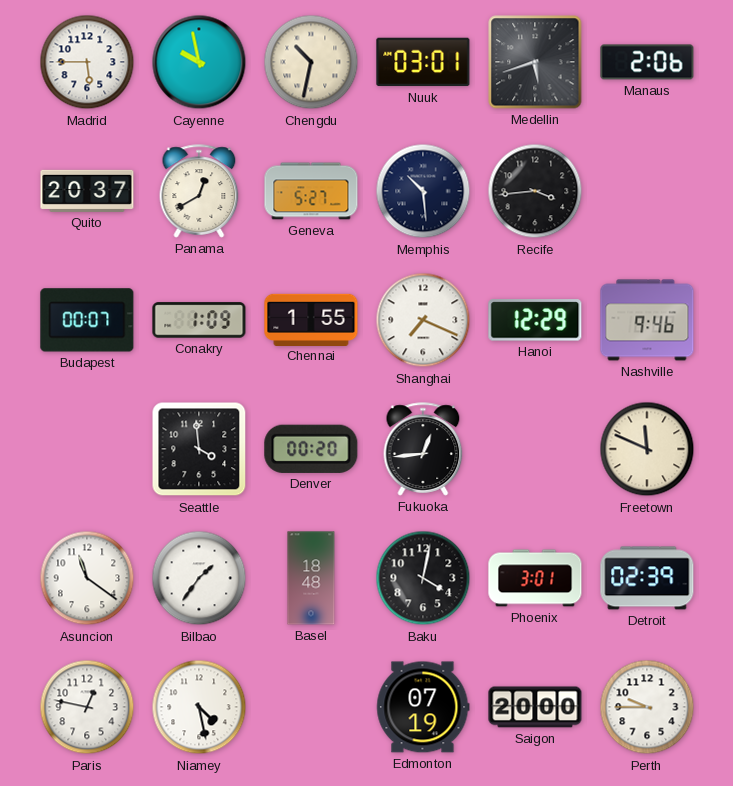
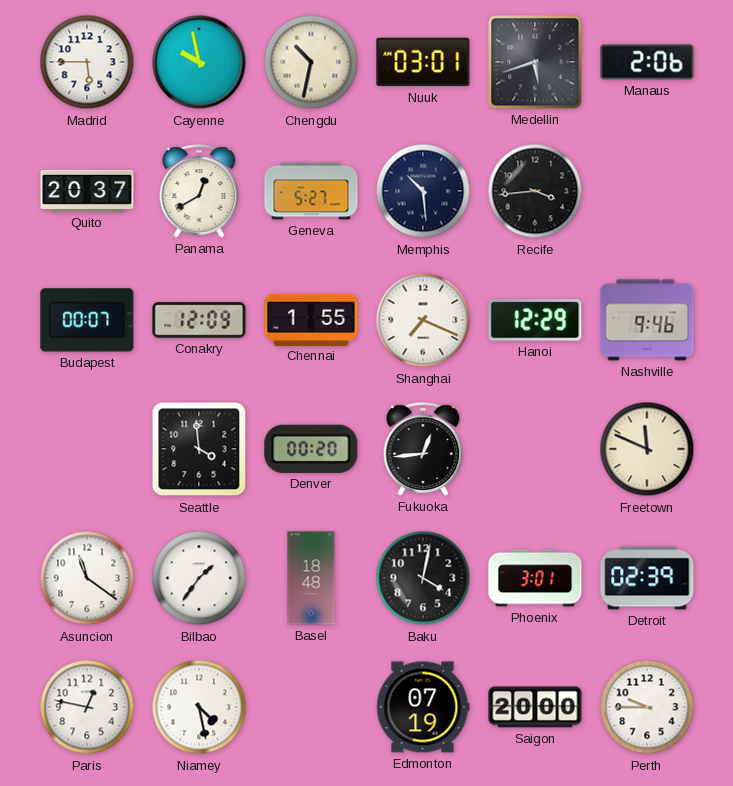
Conakry: 1:09 -> 12:09 (199, 320)
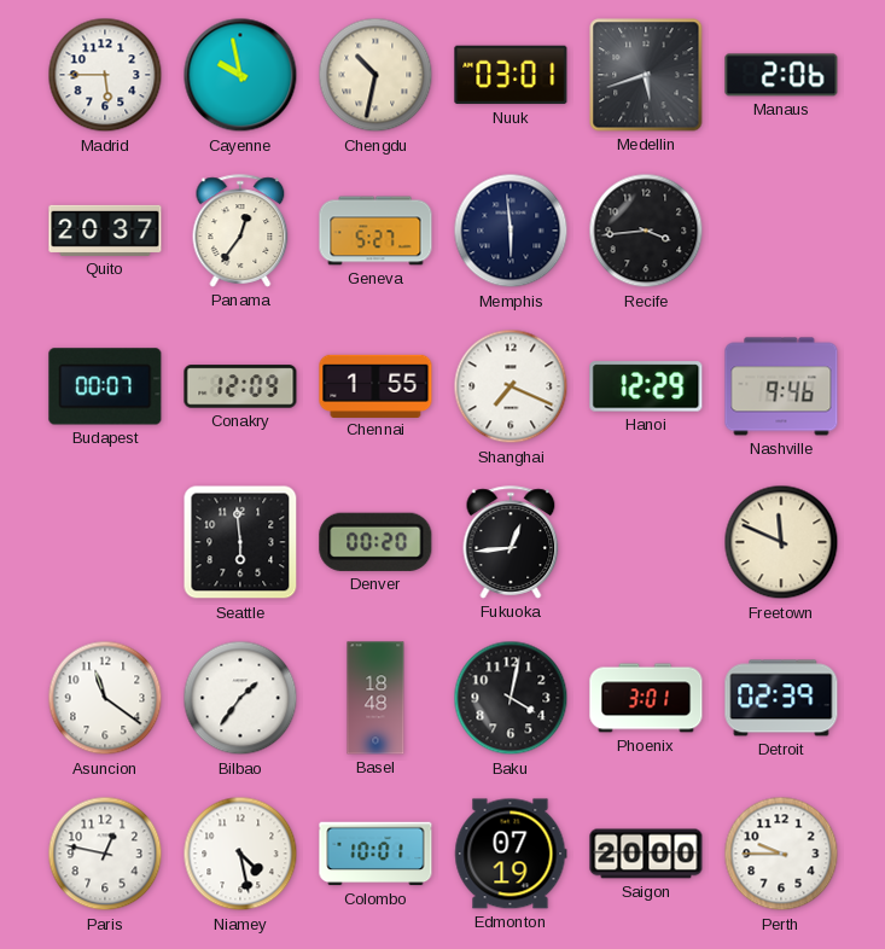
Panama: 12:40 -> 12:36 (240, 231)
Memphis: 10:29 -> 5:59 (511, 231)
Seattle: 3:59 -> 5:59 (240, 542)
Colombo: none -> 10:01 (375, 854)
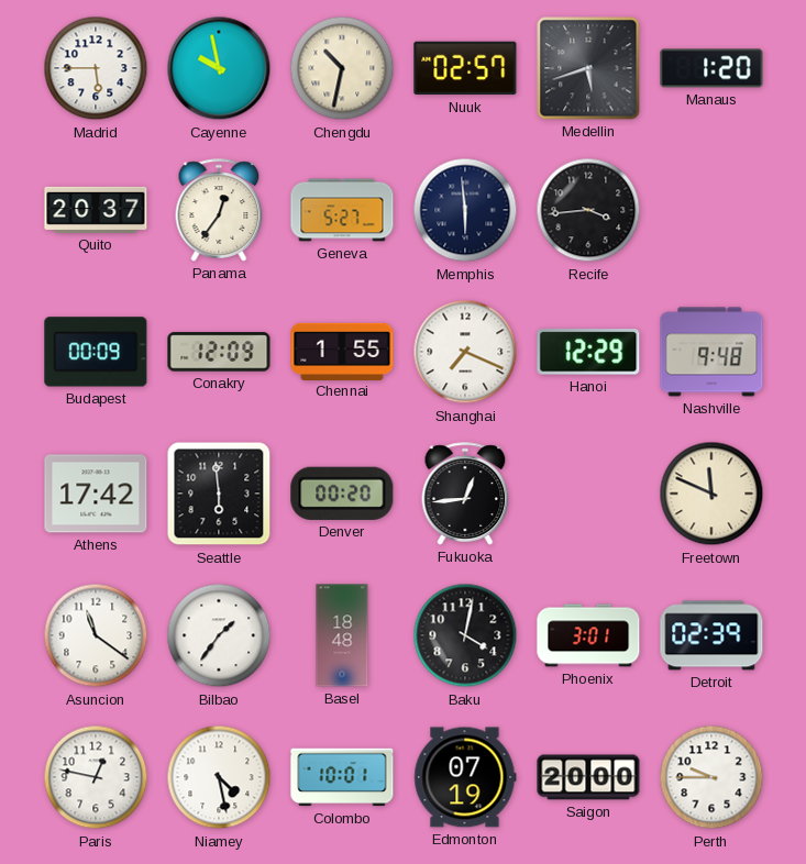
Nuuk: 03:01 -> 02:57 (465, 68)
Manaus: 2:06 -> 1:20 (711, 68)
Budapest: 00:07 -> 00:09 (96, 352)
Nashville: 9:46 -> 9:48 (711, 352)
Athens: none -> 17:42 (96, 494)
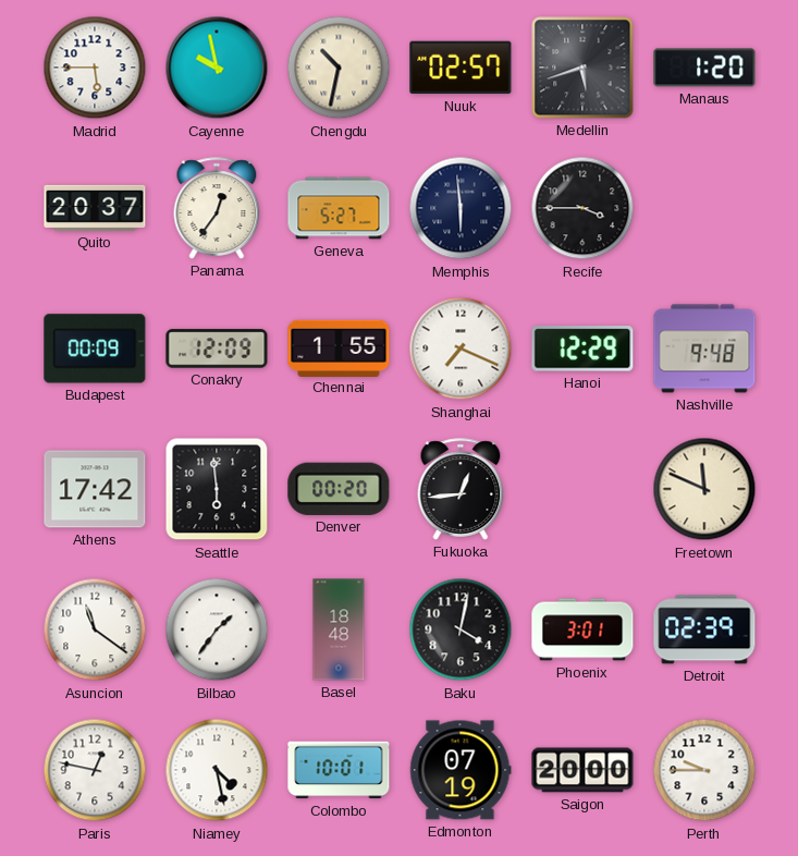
Recife: 3:44 -> 3:45 (582, 208)
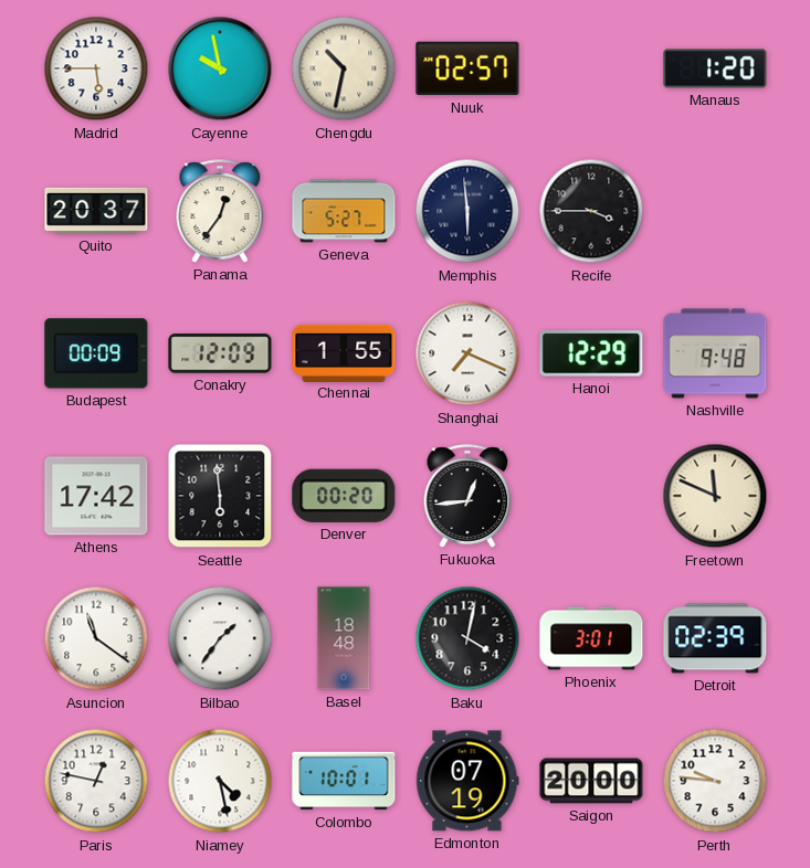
Medellin: 5:42 -> none (582, 68)
Perth: 9:45 -> 9:46 (715, 781)
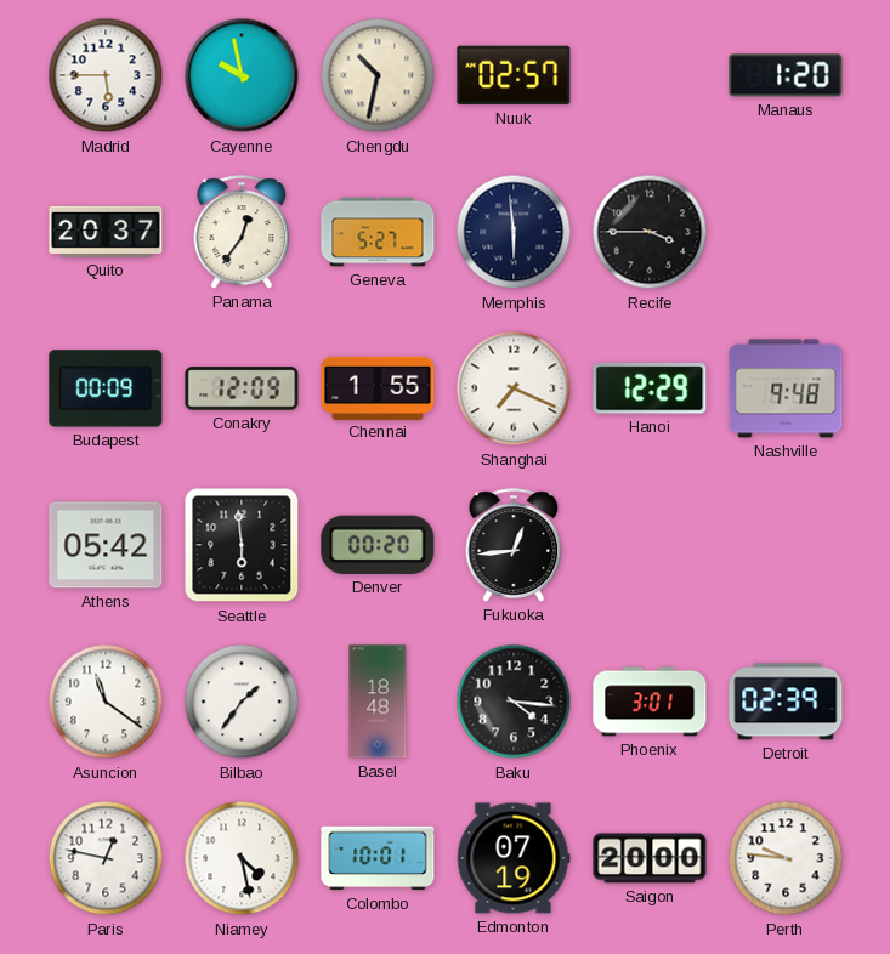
Athens: 17:42 -> 05:42 (106, 545)
Freetown: 11:49 -> none (715, 496)
Baku: 4:02 -> 4:16 (514, 702)
